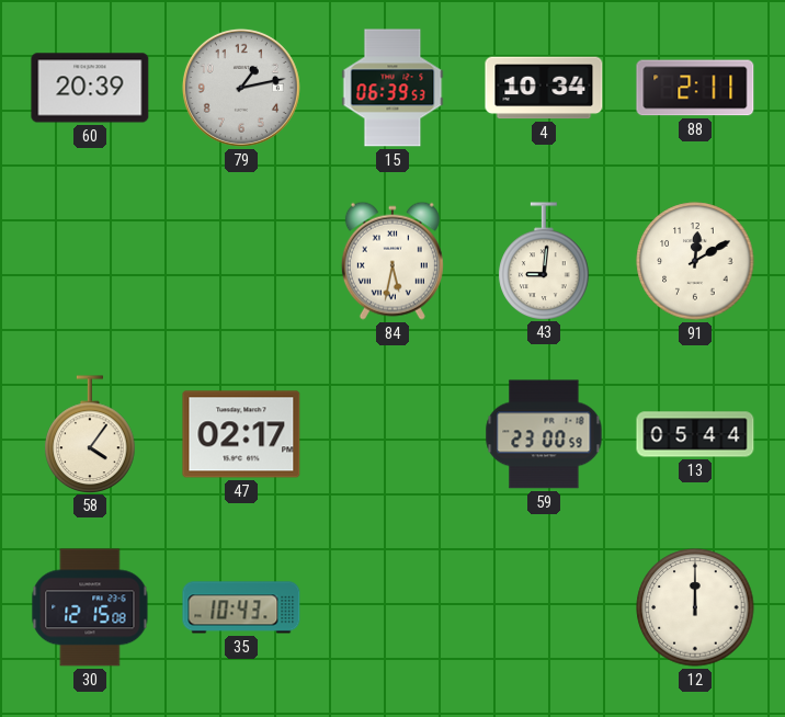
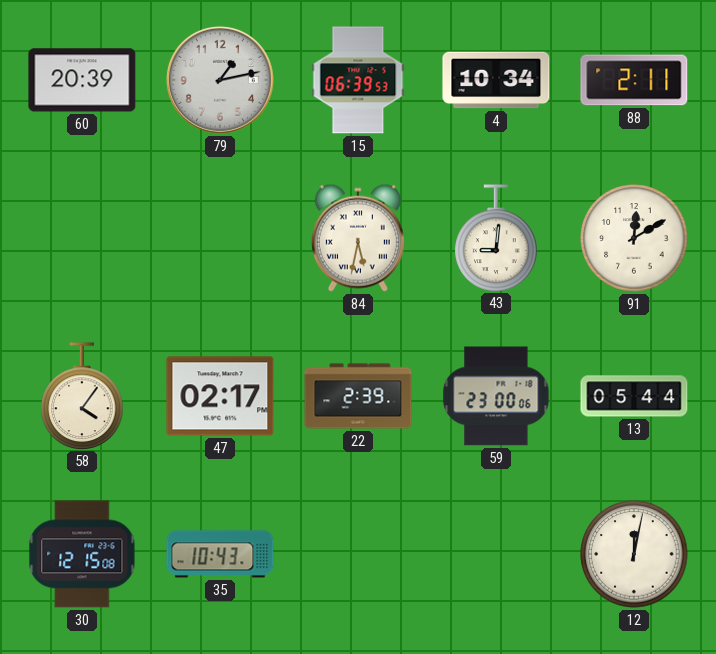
22: none -> 2:39 (358, 396)
59: 23:00:59 -> 23:00:06 (496, 396)
12: 12:00 -> 12:02 (634, 554)
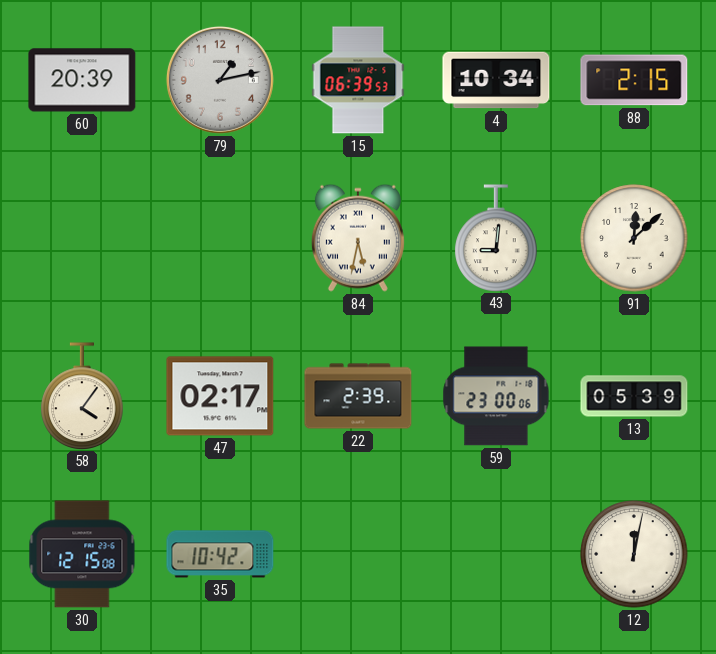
88: 2:11 -> 2:15 (634, 80)
91: 12:10 -> 12:08 (634, 238)
13: 05:44 -> 05:39 (634, 396)
35: 10:43 -> 10:42 (220, 554)
